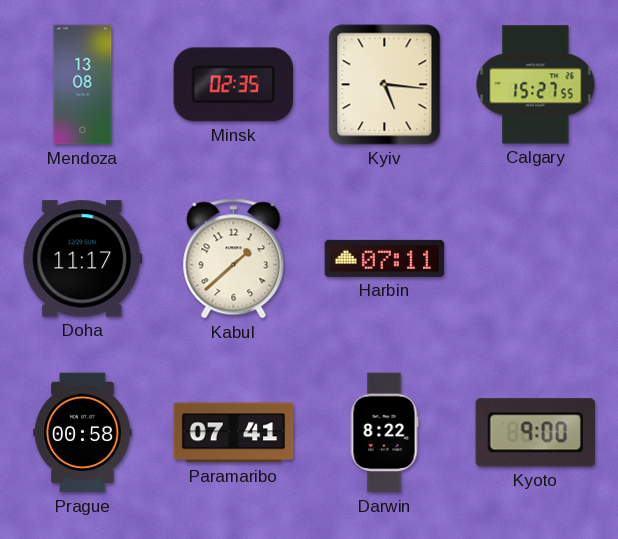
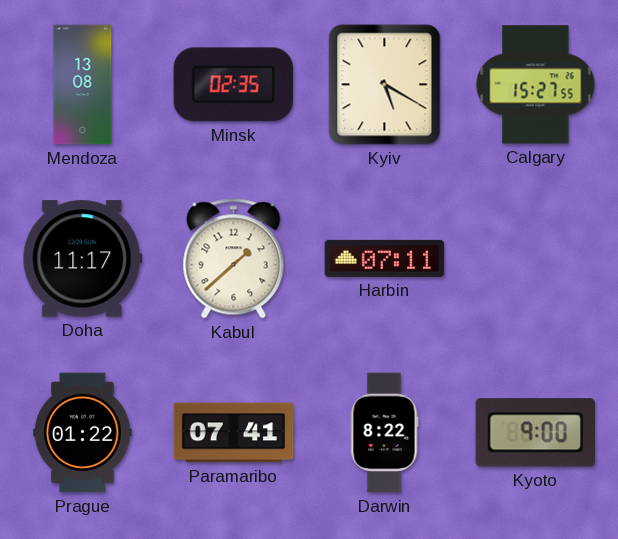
Kyiv: 5:16 -> 5:20 (385, 85)
Prague: 00:58 -> 01:22 (83, 433)
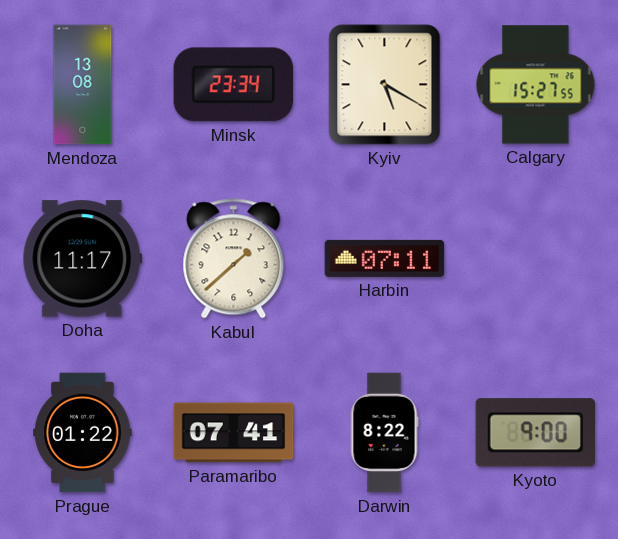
Minsk: 02:35 -> 23:34 (234, 85)
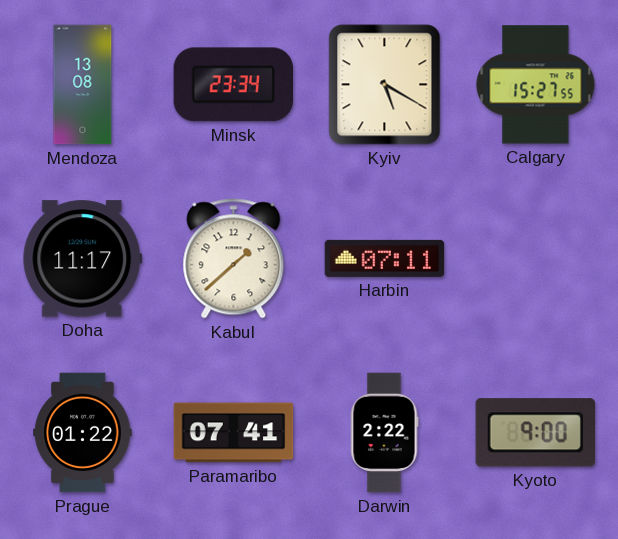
Darwin: 8:22 -> 2:22 (384, 433)
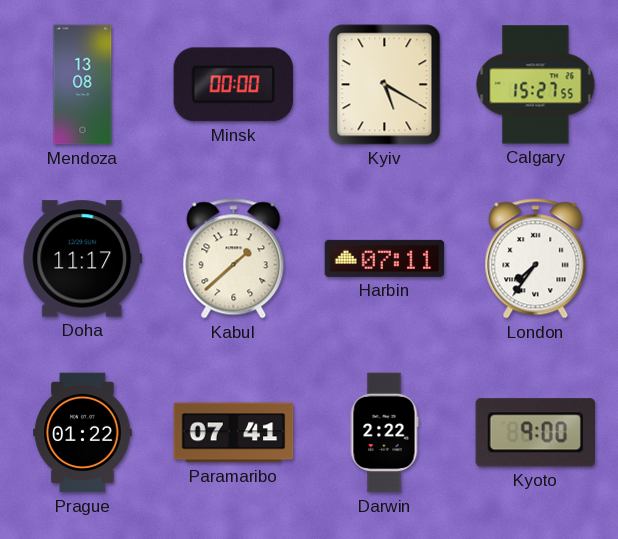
Minsk: 23:34 -> 00:00 (234, 85)
London: none -> 7:36 (536, 259)
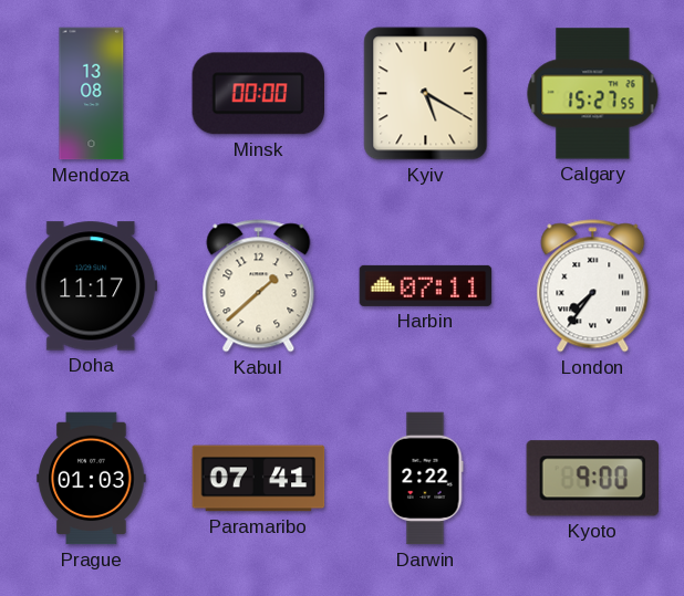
Prague: 01:22 -> 01:03 (92, 479)
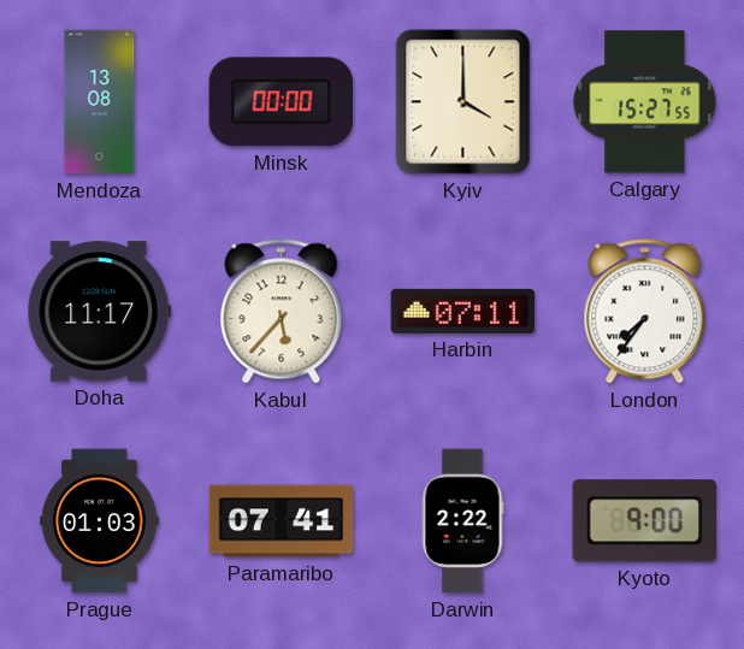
Kyiv: 5:20 -> 4:00 (463, 102)
Kabul: 1:38 -> 5:37 (282, 312)
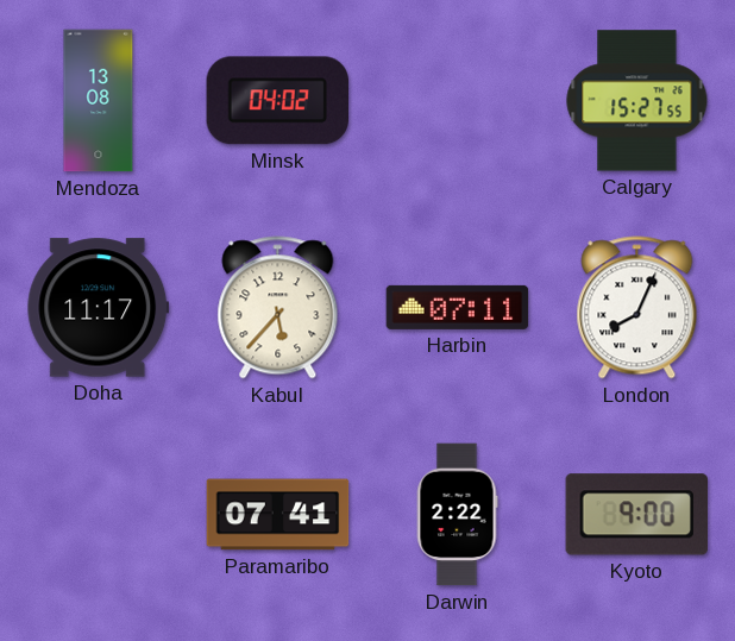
Minsk: 00:00 -> 04:02 (278, 101)
Kyiv: 4:00 -> none (463, 102)
London: 7:36 -> 8:04 (637, 308)
Prague: 01:03 -> none (100, 521)
